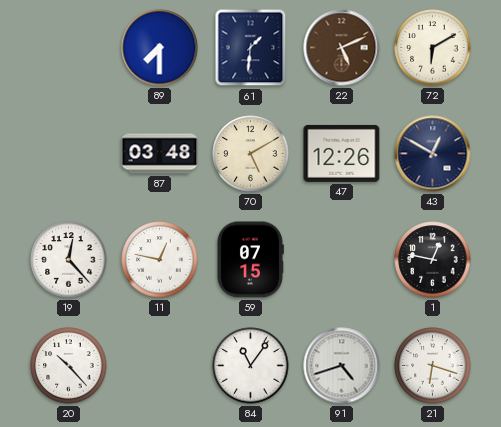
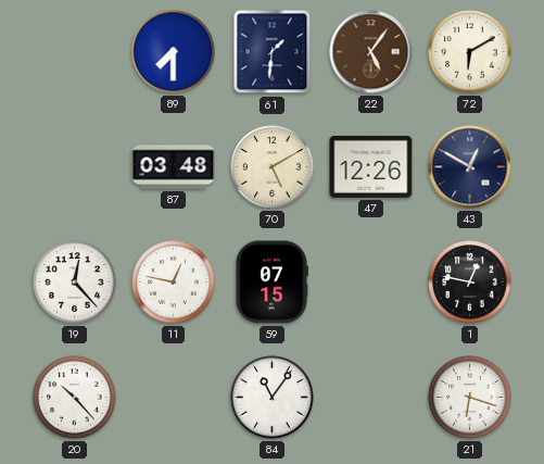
22: 5:11 -> 5:06 (371, 52)
91: 4:42 -> none (342, 366)
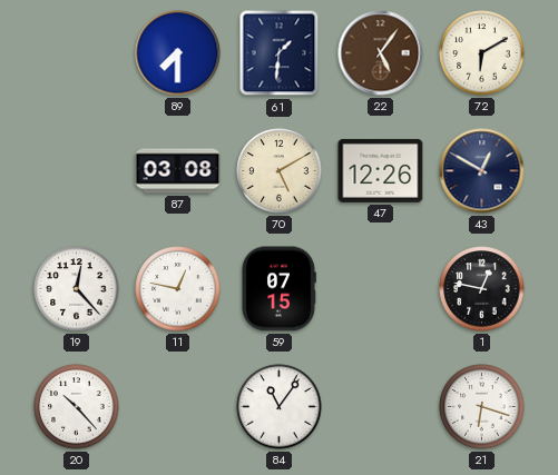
87: 03:48 -> 03:08 (178, 171)
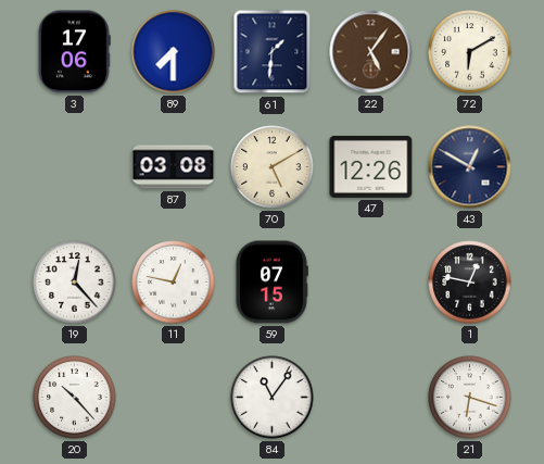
3: none -> 17:06 (74, 52)
